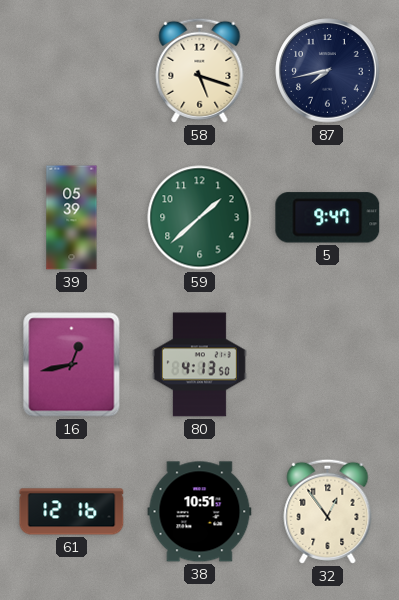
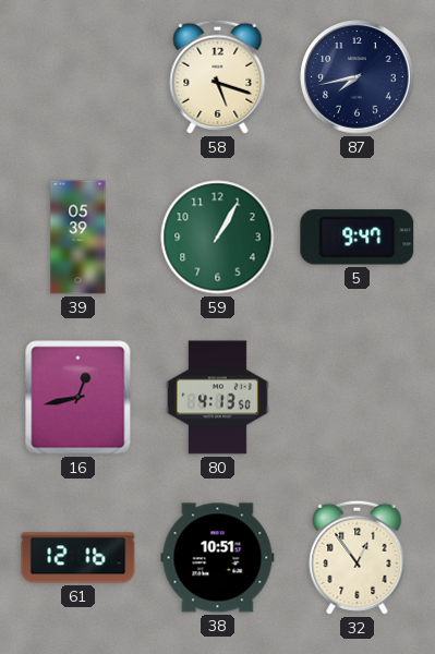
59: 1:38 -> 1:05 (218, 238)
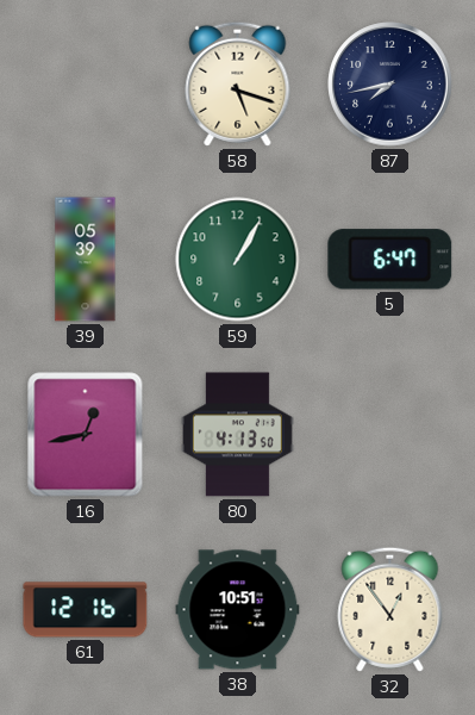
5: 9:47 -> 6:47 (390, 260)
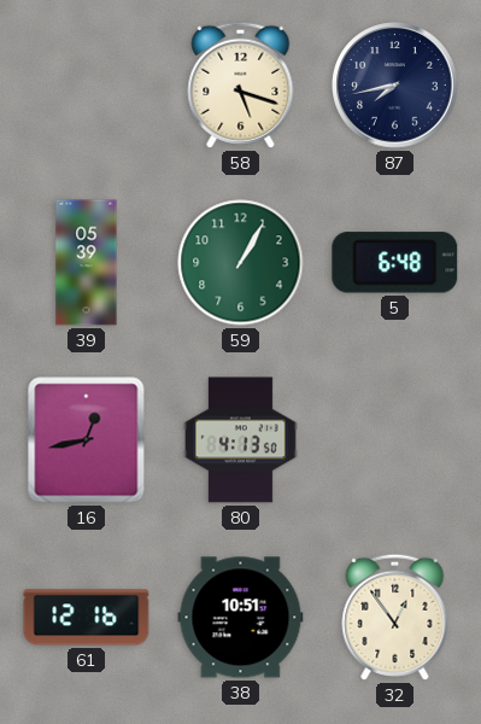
5: 6:47 -> 6:48 (395, 263)
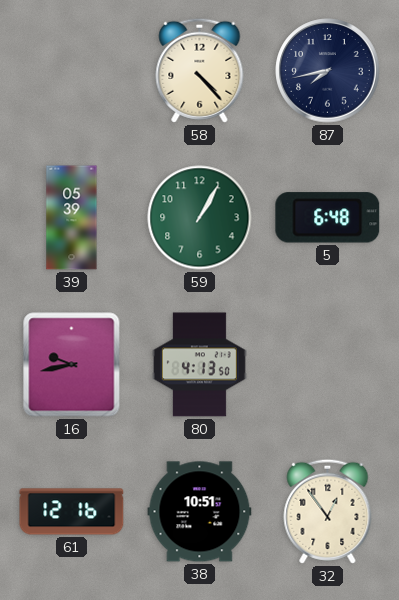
58: 5:18 -> 4:23 (200, 70)
16: 12:43 -> 9:43 (72, 365)
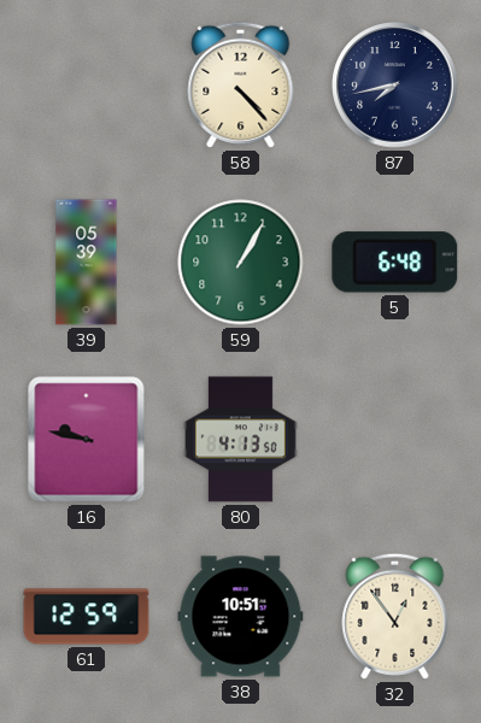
16: 9:43 -> 9:47 (87, 440)
61: 12:16 -> 12:59 (87, 617)
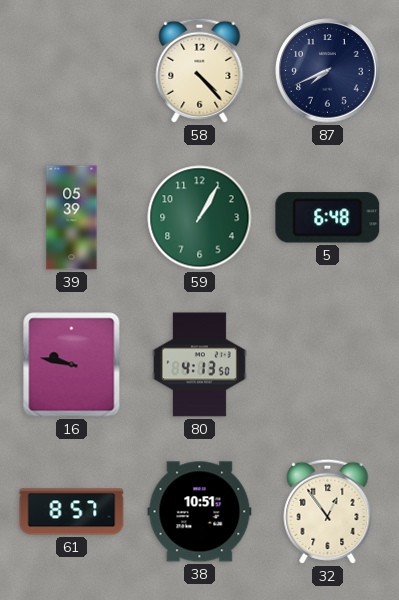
87: 7:43 -> 7:41 (328, 71)
61: 12:59 -> 8:57 (72, 512)
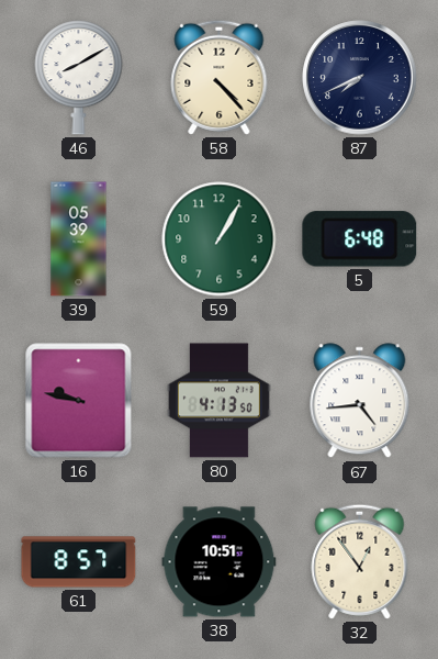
46: none -> 8:10 (79, 78)
67: none -> 4:44 (360, 401)
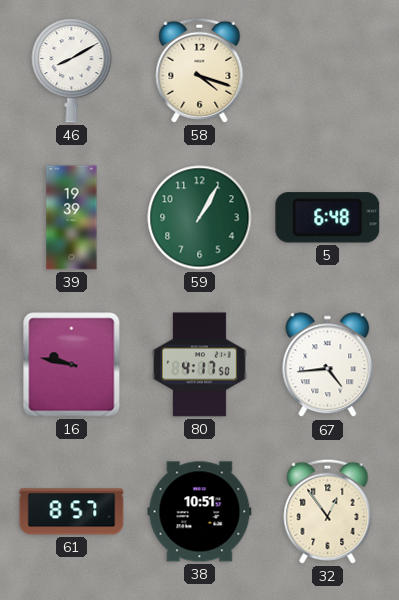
58: 4:23 -> 4:18 (200, 70)
87: 7:41 -> none (360, 78)
39: 05:39 -> 19:39 (72, 218)
80: 4:13 -> 4:17 (199, 365)
